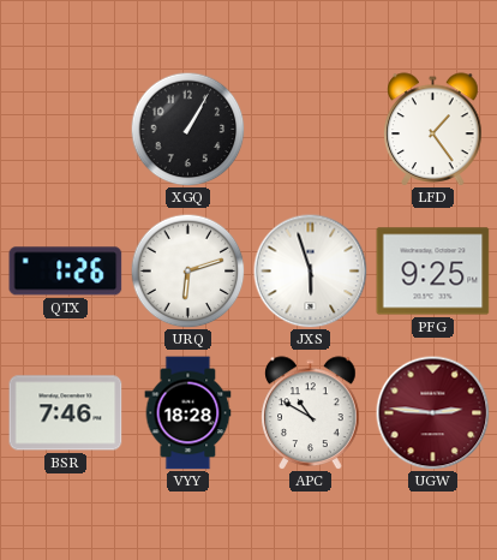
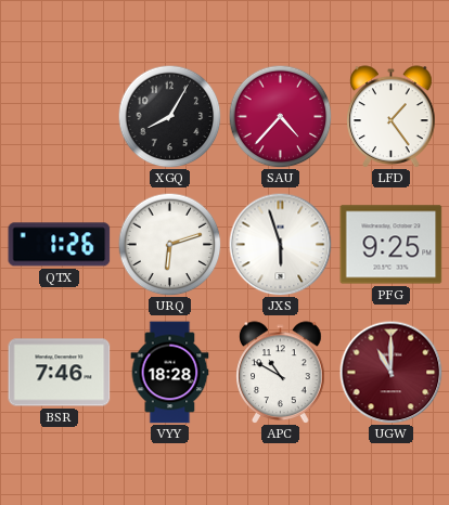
XGQ: 1:05 -> 8:05 (169, 116)
SAU: none -> 4:37 (280, 116)
UGW: 2:46 -> 11:00 (390, 372)
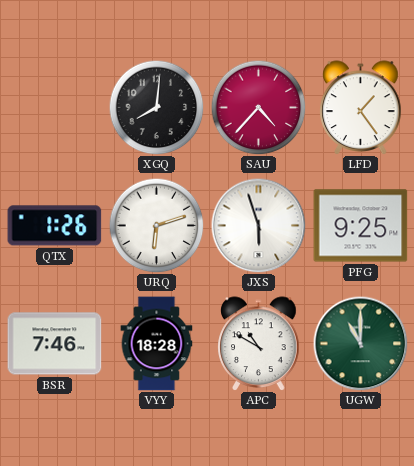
XGQ: 8:05 -> 8:01 (156, 107)
UGW dial: burgundy -> green (360, 343)
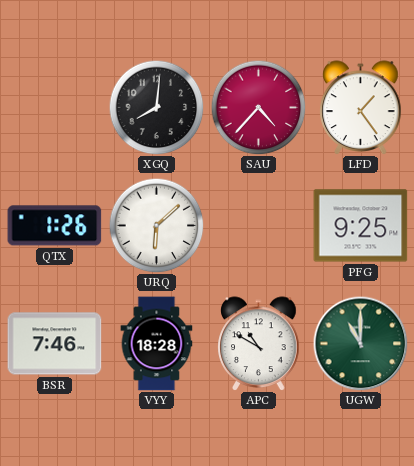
URQ: 6:12 -> 6:08 (156, 225)
JXS: 5:57 -> none (258, 225)
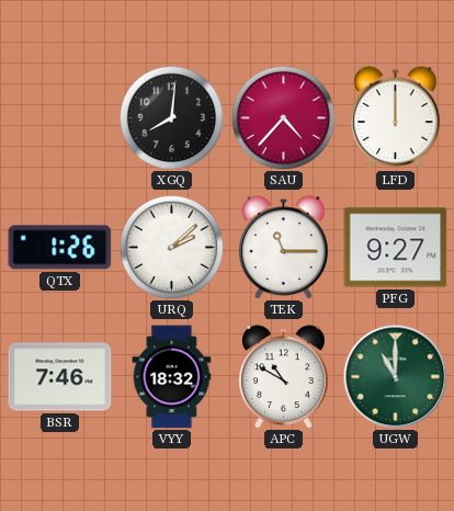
LFD: 1:24 -> 12:00 (396, 118)
URQ: 6:08 -> 2:08 (171, 247)
TEK: none -> 11:15 (284, 248)
PFG: 9:25 -> 9:27 (396, 248)
VYY: 18:28 -> 18:32 (172, 377)
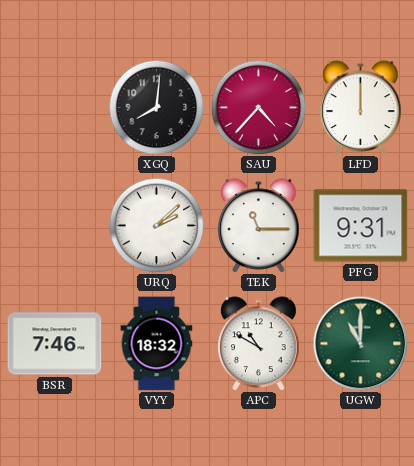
QTX: 1:26 -> none (60, 248)
PFG: 9:27 -> 9:31 (361, 226)
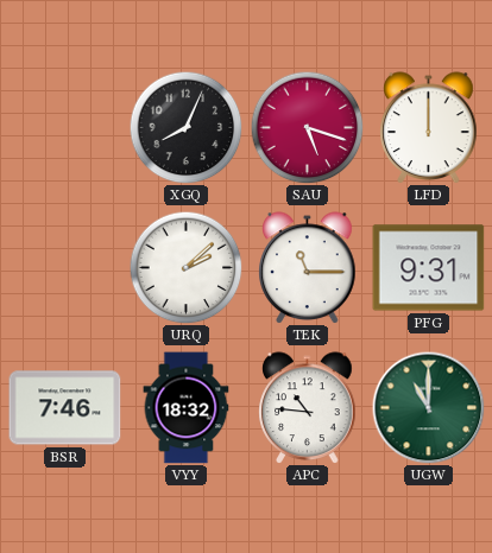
XGQ: 8:01 -> 8:04 (185, 127)
SAU: 4:37 -> 5:18 (307, 127)
APC: 10:50 -> 10:46 (308, 408)
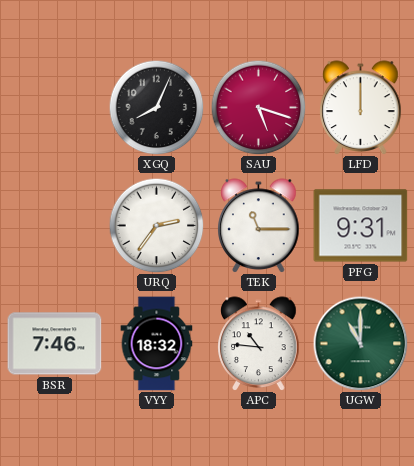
URQ: 2:08 -> 2:36 (156, 225)
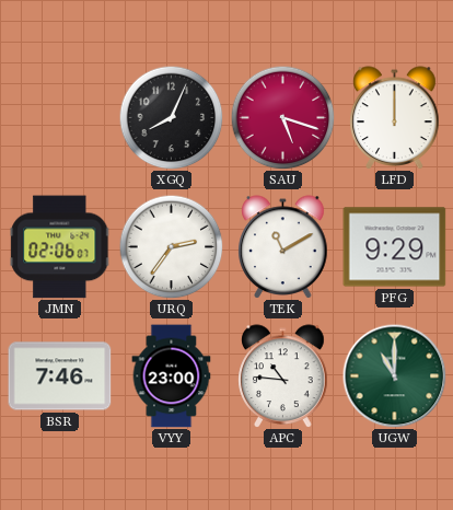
JMN: none -> 02:06 (60, 247)
TEK: 11:15 -> 11:10 (283, 247)
PFG: 9:31 -> 9:29 (395, 247)
VYY: 18:32 -> 23:00 (172, 376)
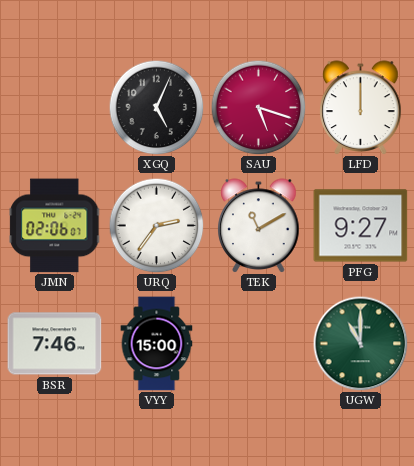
XGQ: 8:04 -> 5:04 (156, 107)
PFG: 9:29 -> 9:27 (361, 226)
VYY: 23:00 -> 15:00 (157, 344)
APC: 10:46 -> none (283, 376)
